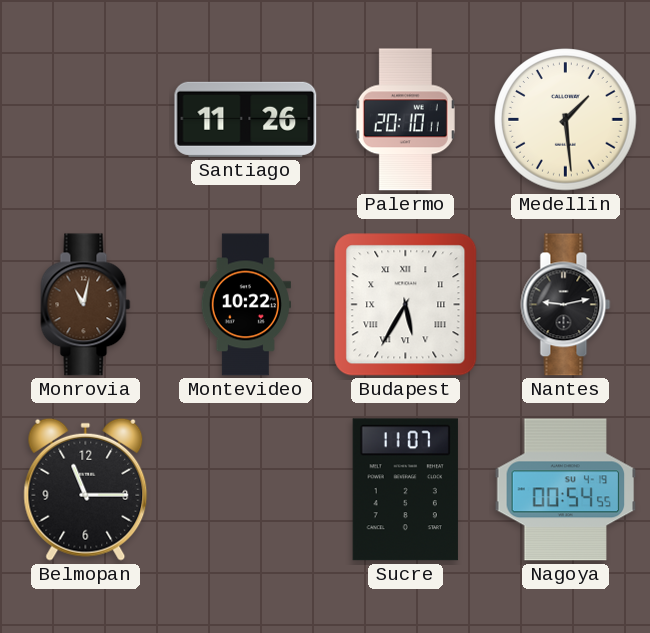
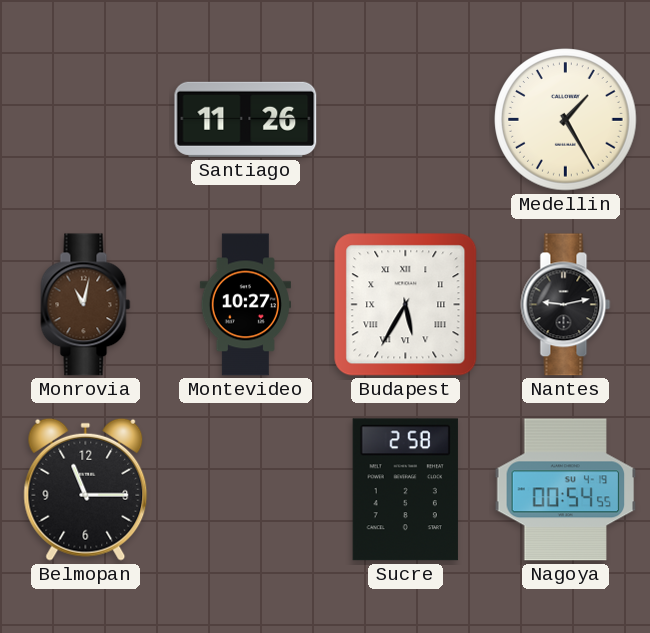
Palermo: 20:10 -> none (405, 120)
Medellin: 1:29 -> 1:25 (566, 120)
Montevideo: 10:22 -> 10:27 (245, 305)
Sucre: 11:07 -> 2:58 (405, 490)
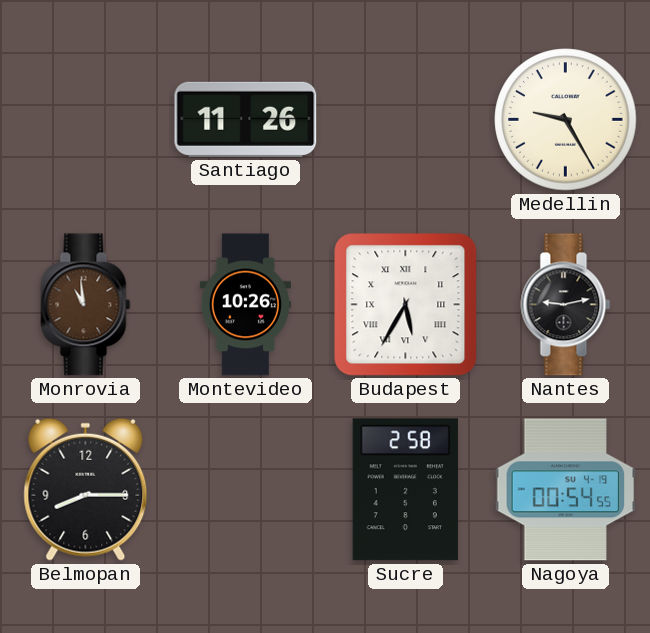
Medellin: 1:25 -> 9:25 (566, 120)
Monrovia: 11:02 -> 10:59 (86, 305)
Montevideo: 10:27 -> 10:26 (245, 305)
Belmopan: 11:15 -> 8:15 (86, 489)
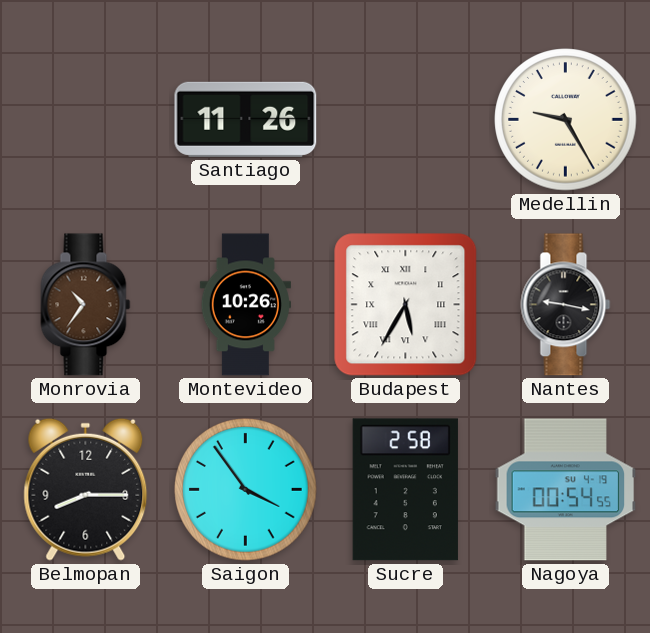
Monrovia: 10:59 -> 10:36 (86, 305)
Nantes: 9:13 -> 9:17 (566, 305)
Saigon: none -> 3:54 (246, 490)
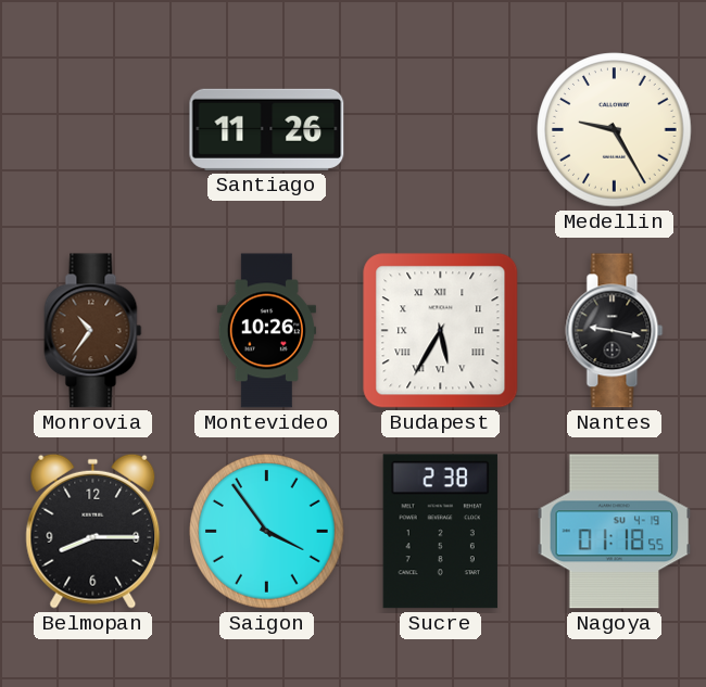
Sucre: 2:58 -> 2:38 (440, 532)
Nagoya: 00:54 -> 01:18 (615, 532)
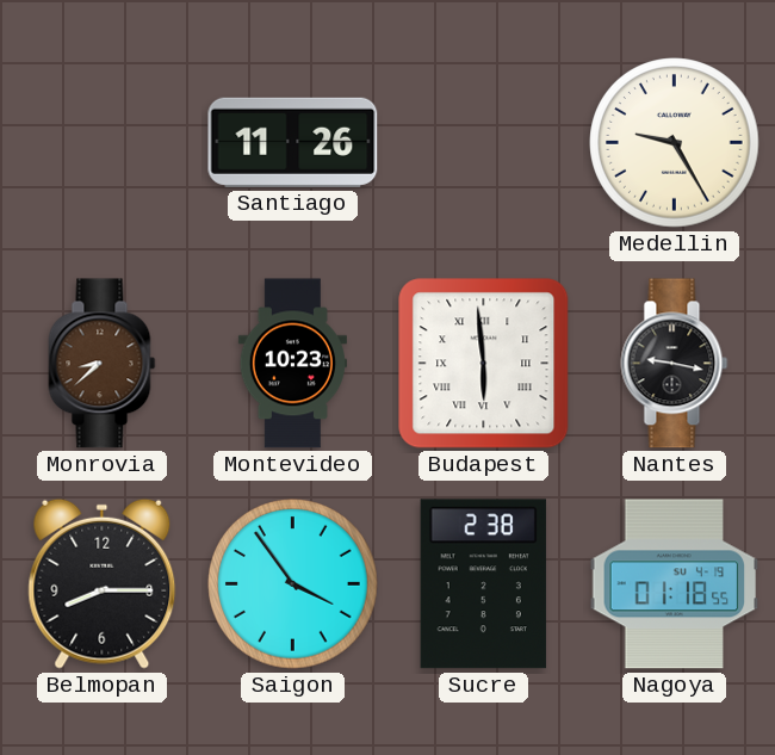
Monrovia: 10:36 -> 8:38 (103, 364)
Montevideo: 10:26 -> 10:23 (292, 364)
Budapest: 5:35 -> 5:59 (484, 364)
